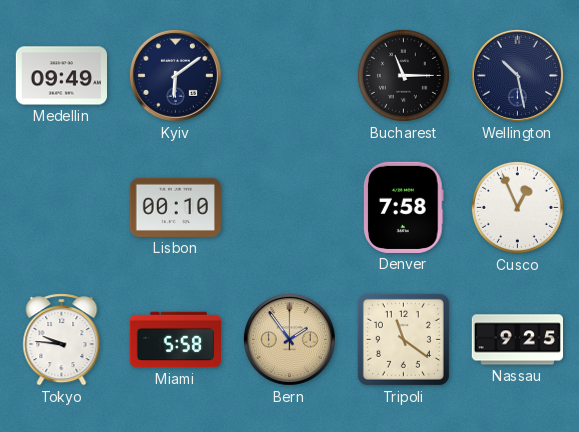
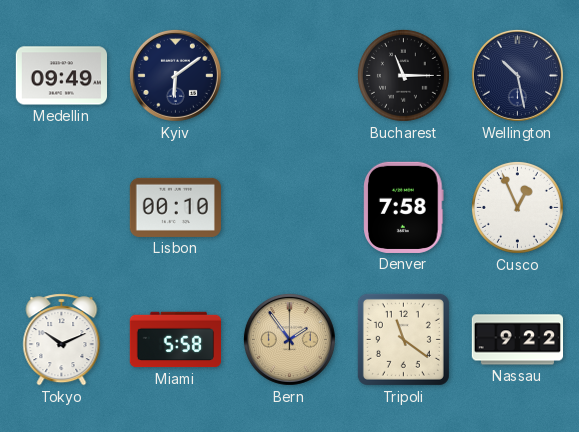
Tokyo: 9:46 -> 10:11 (62, 340)
Nassau: 9:25 -> 9:22 (517, 340)
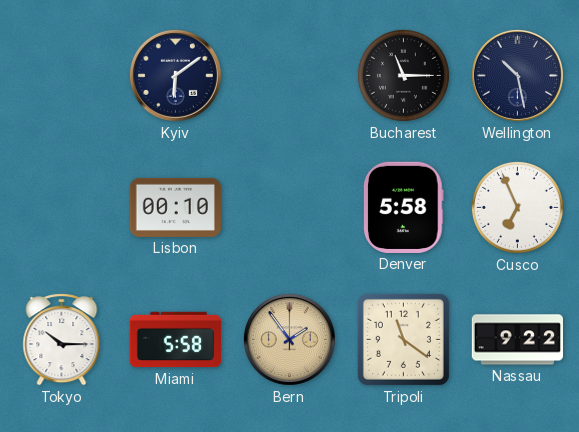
Medellin: 09:49 -> none (61, 76)
Denver: 7:58 -> 5:58 (404, 207)
Cusco: 12:56 -> 6:56 (517, 207)
Tokyo: 10:11 -> 10:15 (62, 340)
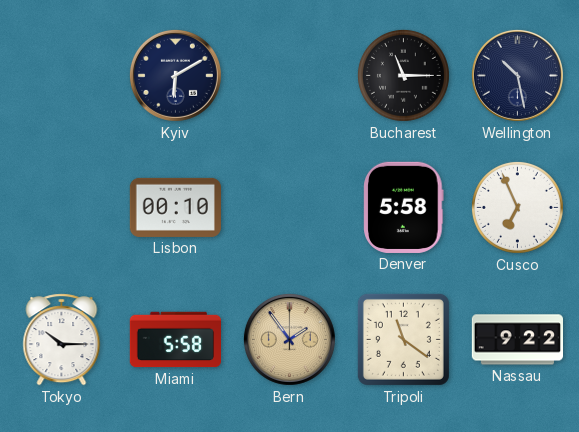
Kyiv: 6:09 -> 6:10 (175, 75)
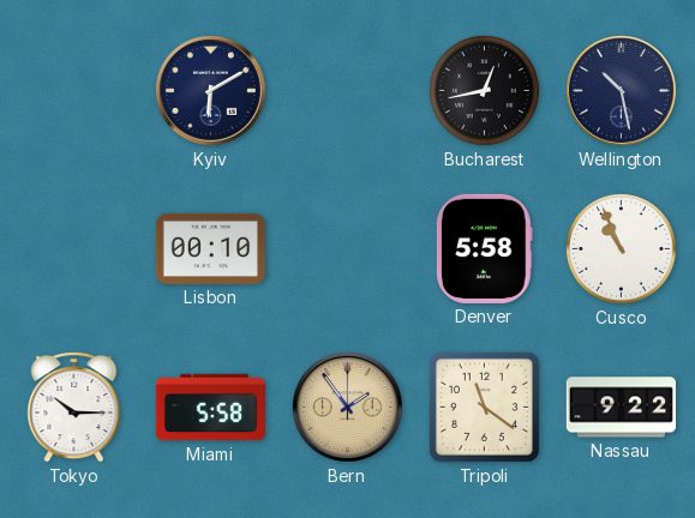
Bucharest: 11:15 -> 12:43 (484, 90)
Cusco: 6:56 -> 10:56 (621, 248)
